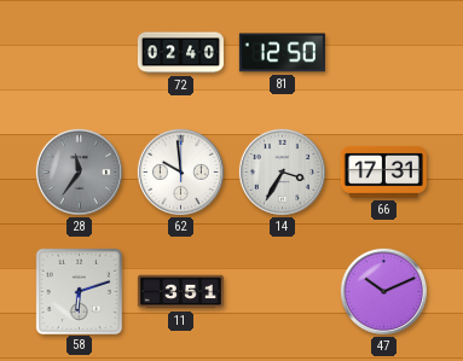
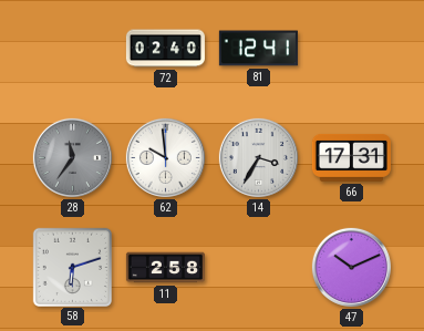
81: 12:50 -> 12:41 (258, 49)
11: 3:51 -> 2:58 (165, 268)
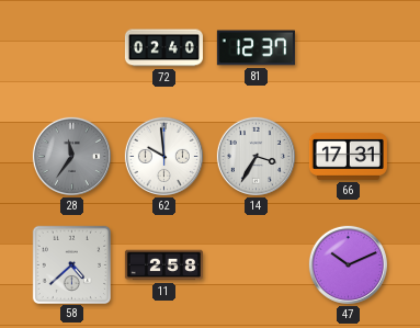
81: 12:41 -> 12:37 (256, 48)
58: 6:12 -> 4:38 (71, 264)
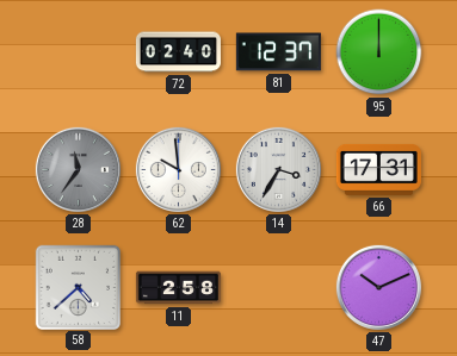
95: none -> 12:00 (379, 52)
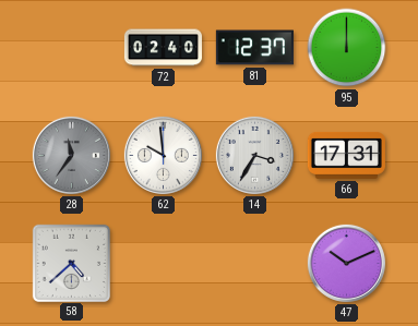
11: 2:58 -> none (178, 288)
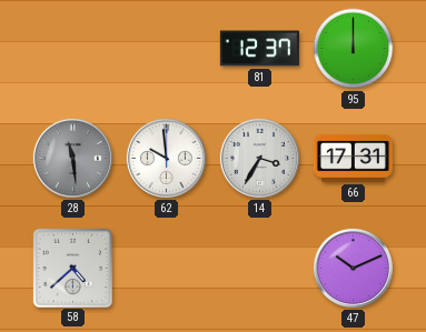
72: 02:40 -> none (163, 48)
28: 11:36 -> 11:29 (72, 158)
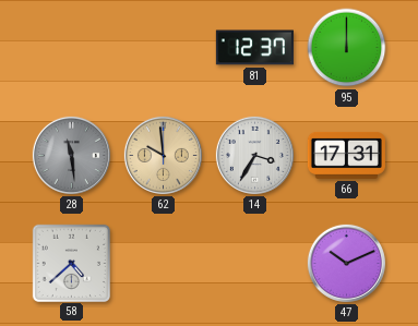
62 dial: white -> champagne (163, 155)
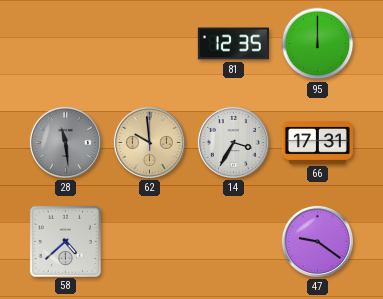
81: 12:37 -> 12:35 (233, 44)
47: 10:11 -> 9:21 (317, 241)
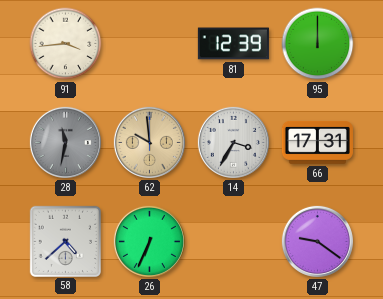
91: none -> 3:44 (66, 44)
81: 12:35 -> 12:39 (233, 44)
28: 11:29 -> 11:32 (65, 142)
26: none -> 6:34 (149, 241)
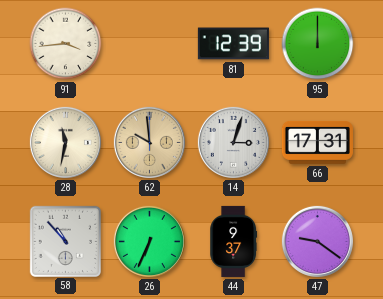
28 dial: grey -> cream (65, 142)
14: 3:35 -> 3:03 (233, 142)
58: 4:38 -> 10:53 (65, 241)
44: none -> 9:37 (234, 241)
